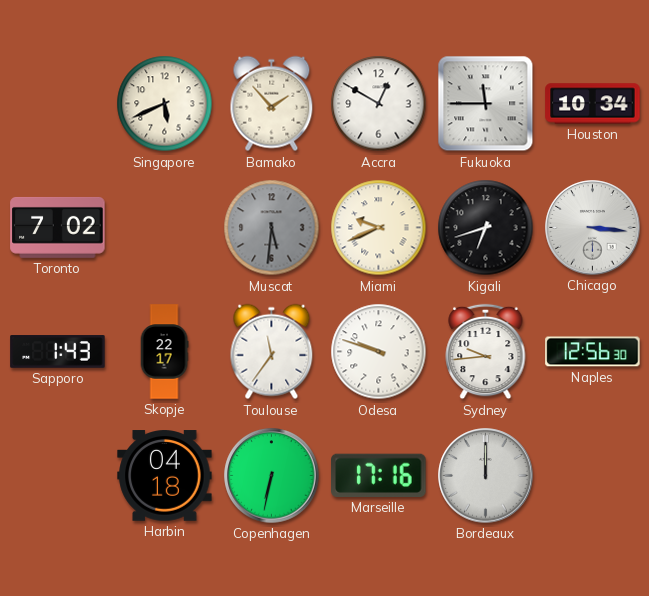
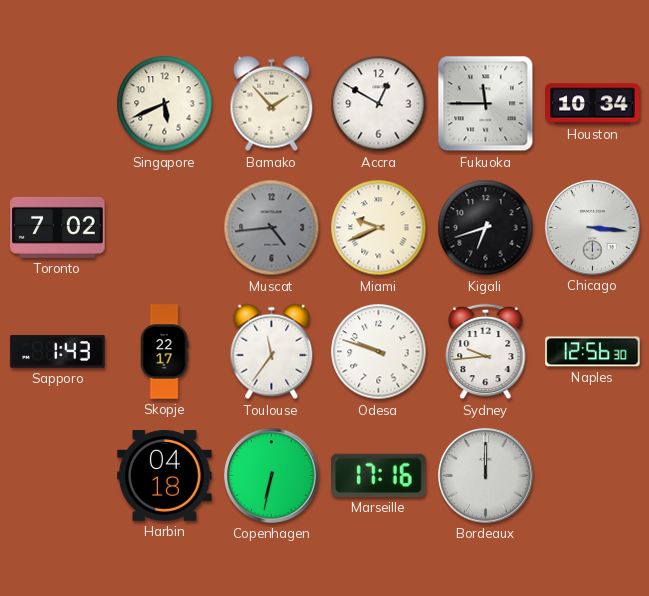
Muscat: 5:31 -> 4:44 (272, 228)
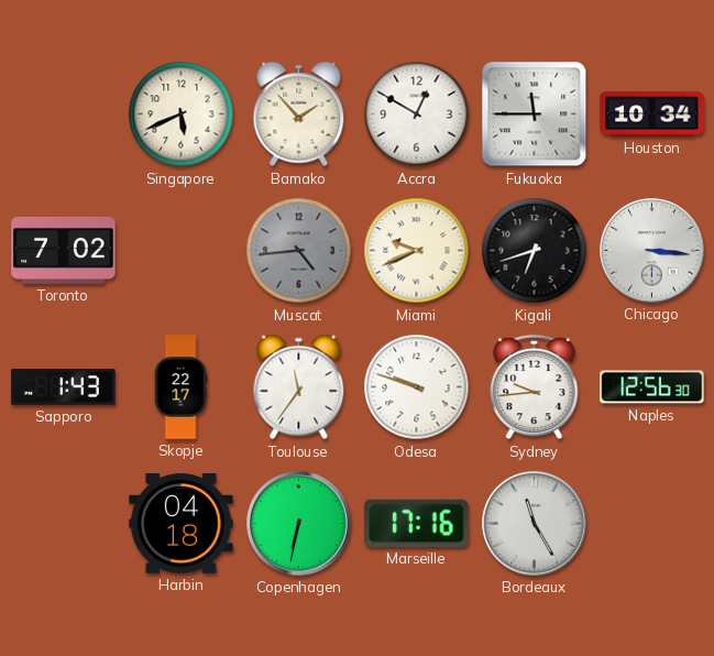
Bordeaux: 12:00 -> 11:25 (535, 524)
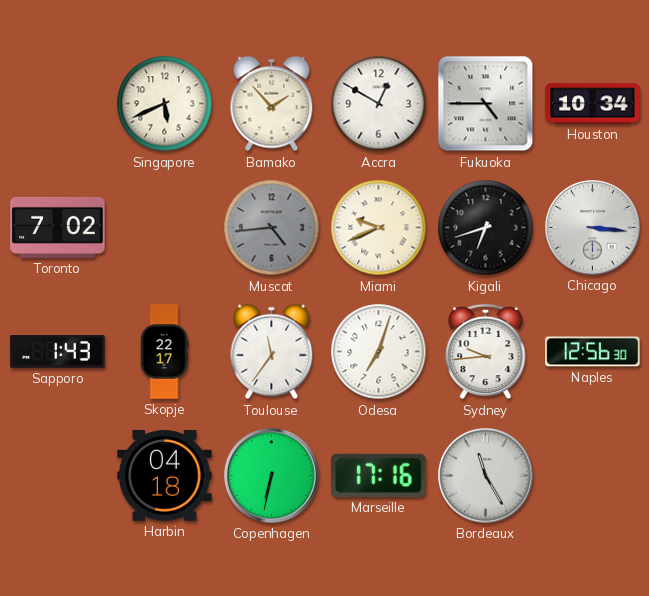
Fukuoka: 11:45 -> 4:45 (486, 104)
Odesa: 9:48 -> 7:03 (379, 352)
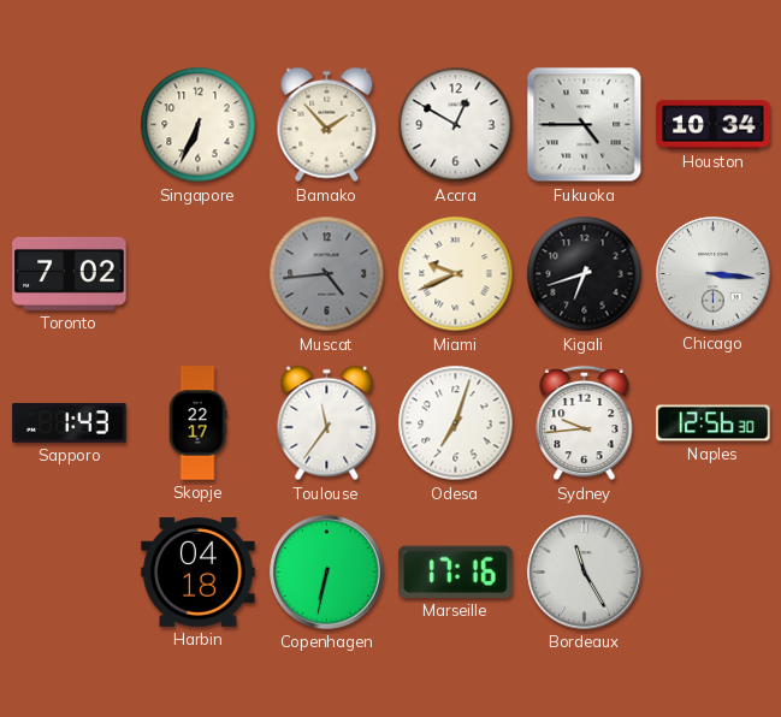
Singapore: 5:41 -> 6:34 (199, 125)
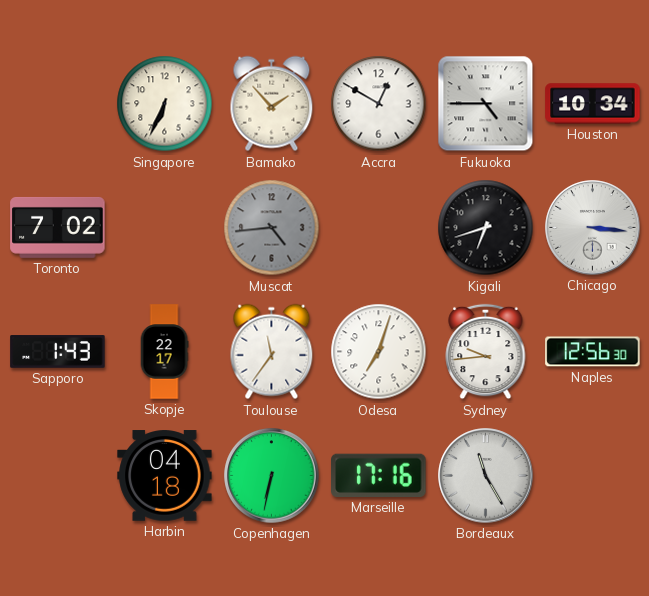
Miami: 9:41 -> none (456, 274)
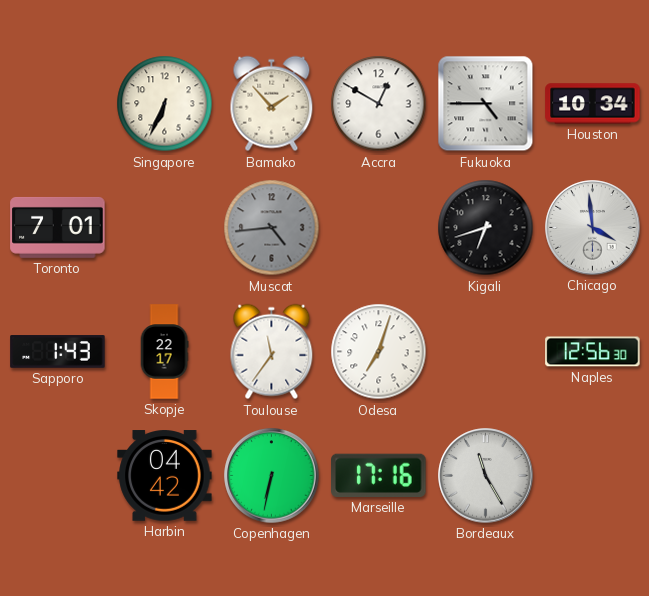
Toronto: 7:02 -> 7:01 (58, 227)
Chicago: 3:16 -> 3:59 (593, 228)
Sydney: 9:44 -> none (486, 352)
Harbin: 04:18 -> 04:42 (165, 476)
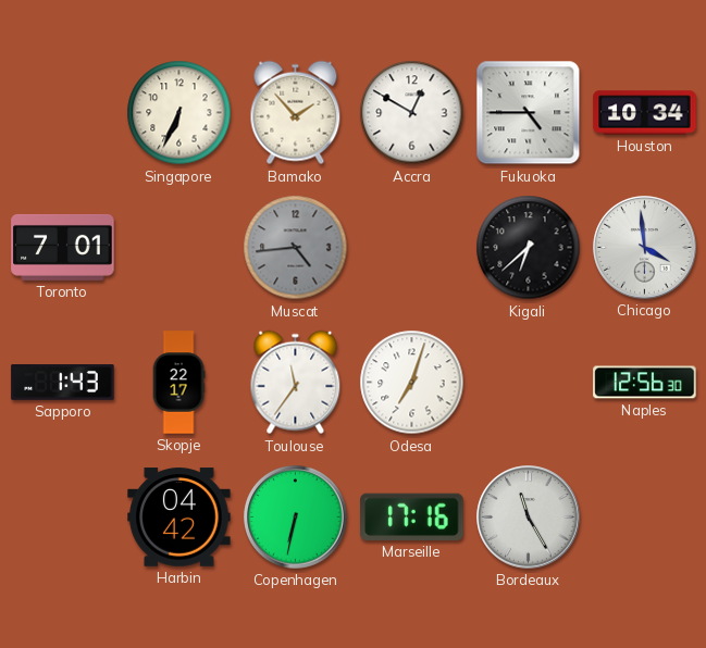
Kigali: 6:42 -> 6:38 (529, 248)
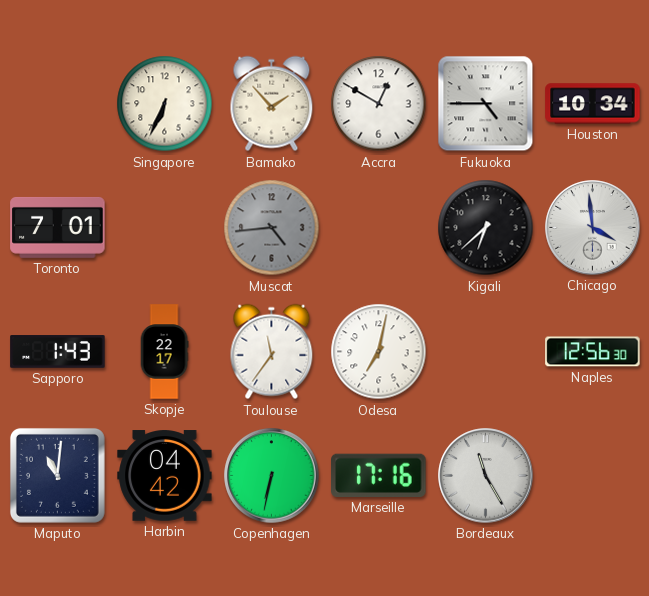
Odesa: 7:03 -> 7:02 (379, 352)
Maputo: none -> 11:01 (57, 475)
